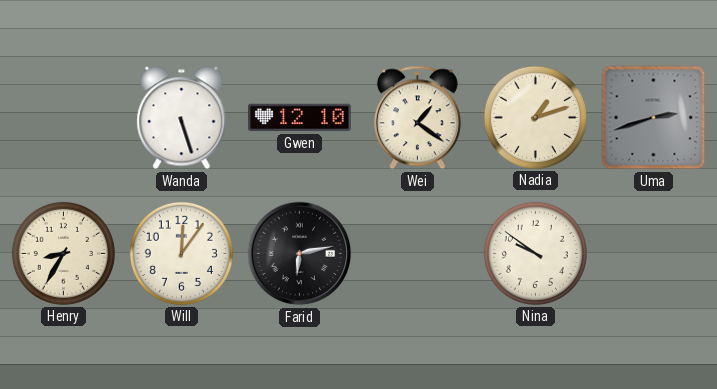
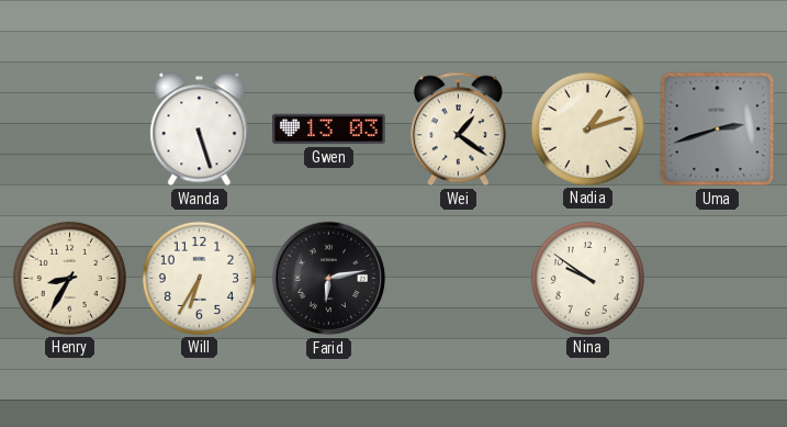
Gwen: 12:10 -> 13:03 (329, 130)
Will: 12:06 -> 6:35 (199, 278)
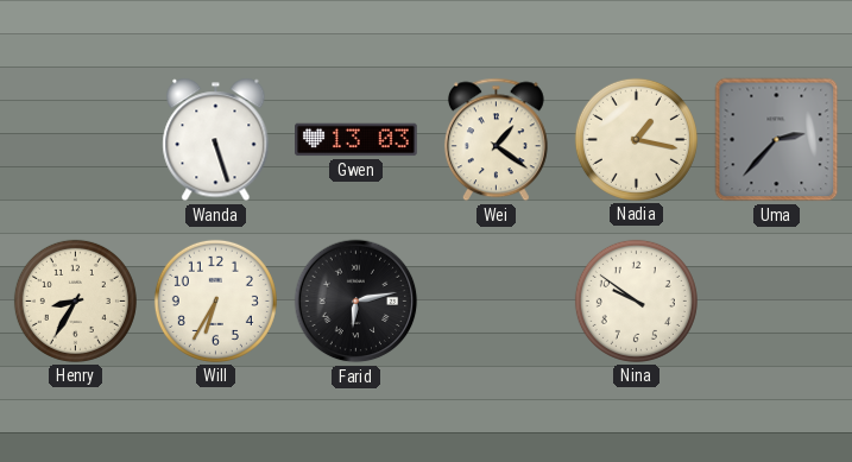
Nadia: 1:12 -> 1:17 (636, 139)
Uma: 2:42 -> 2:37 (777, 140)
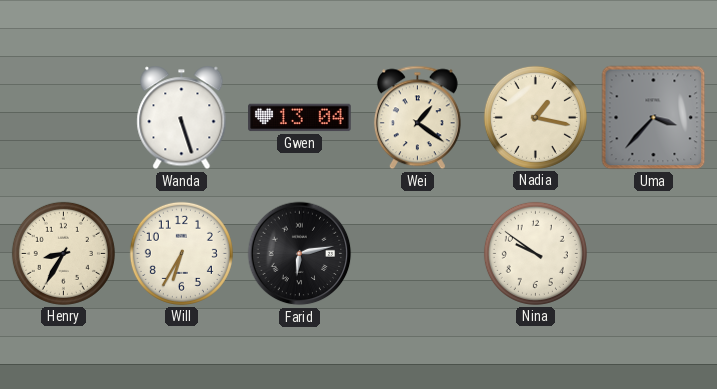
Gwen: 13:03 -> 13:04 (300, 118)
Uma: 2:37 -> 3:37 (654, 118)
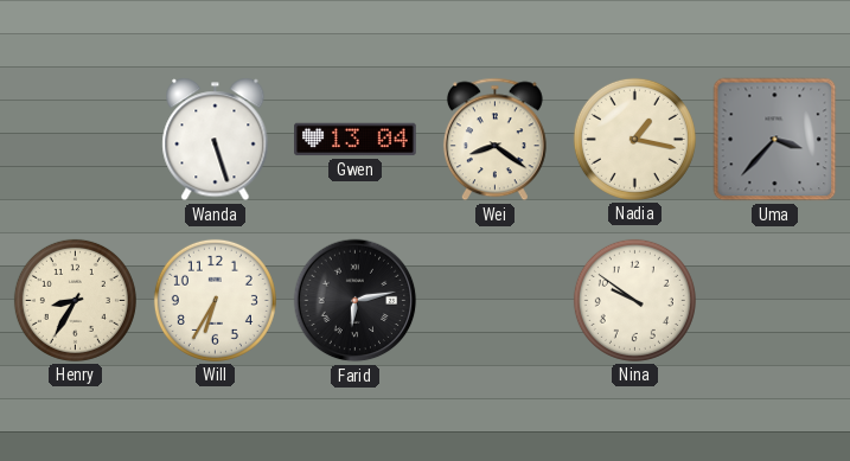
Wei: 1:21 -> 8:21 (494, 140)
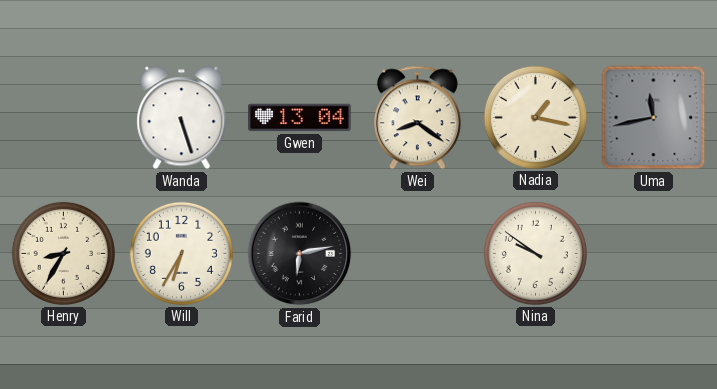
Uma: 3:37 -> 11:43 (654, 118)
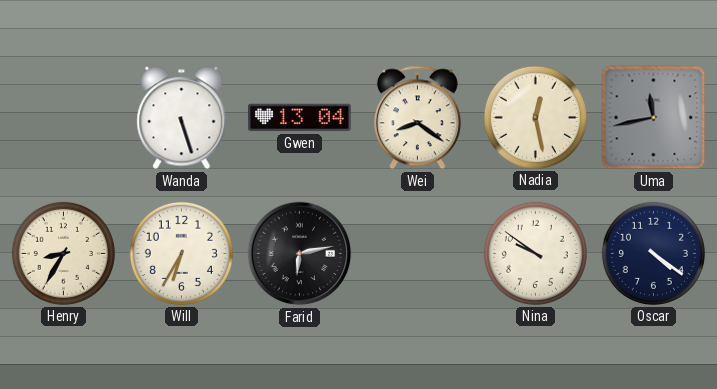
Nadia: 1:17 -> 12:28 (535, 117)
Oscar: none -> 4:21 (653, 253)
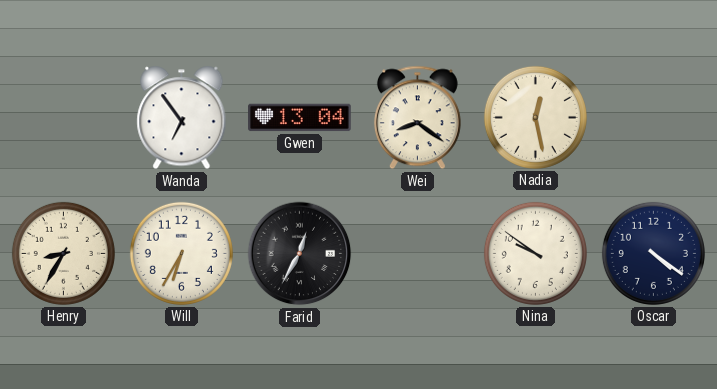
Wanda: 5:27 -> 6:54 (182, 118)
Uma: 11:43 -> none (654, 118)
Farid: 6:13 -> 12:35 (300, 254)
